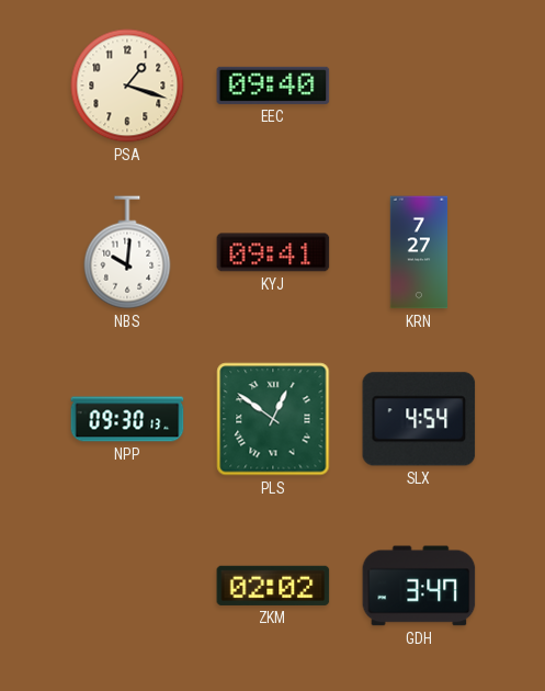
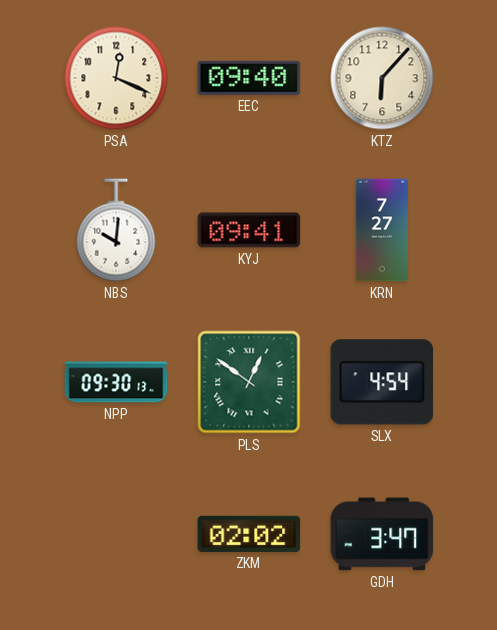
PSA: 1:18 -> 12:19 (116, 78)
KTZ: none -> 6:07 (382, 78)
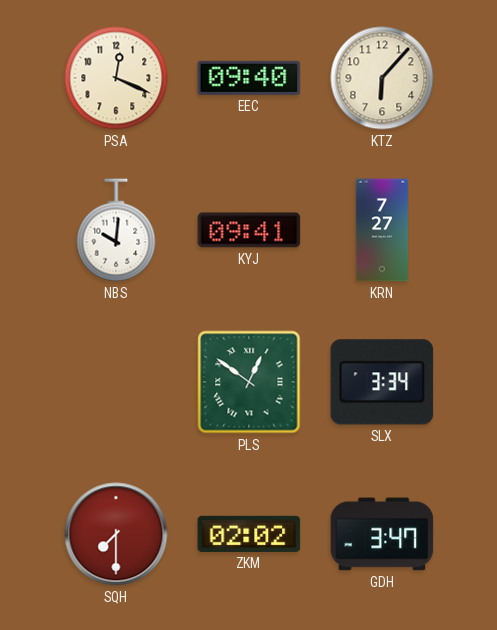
NPP: 09:30 -> none (116, 382)
SLX: 4:54 -> 3:34 (382, 382)
SQH: none -> 7:30 (116, 534)
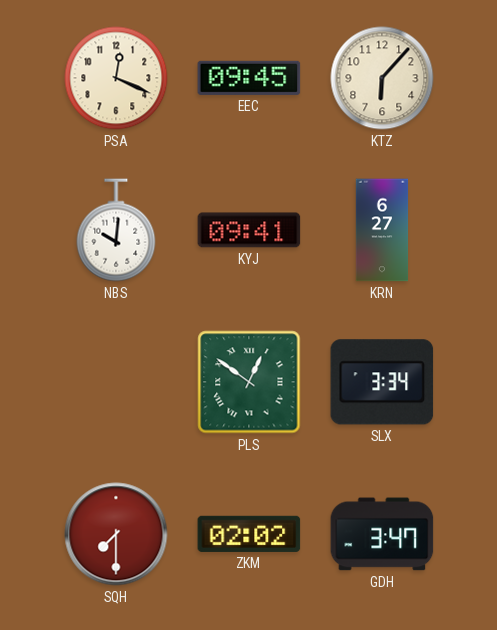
EEC: 09:40 -> 09:45 (249, 78)
KRN: 7:27 -> 6:27 (382, 230)
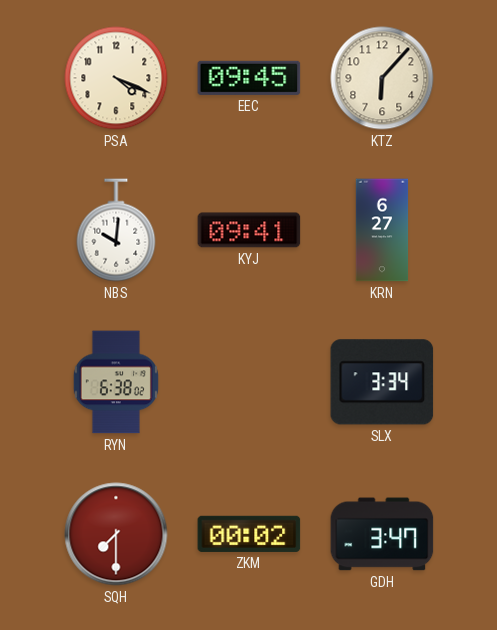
PSA: 12:19 -> 4:19 (116, 78)
RYN: none -> 6:38 (116, 382)
PLS: 12:51 -> none (249, 382)
ZKM: 02:02 -> 00:02 (249, 534)
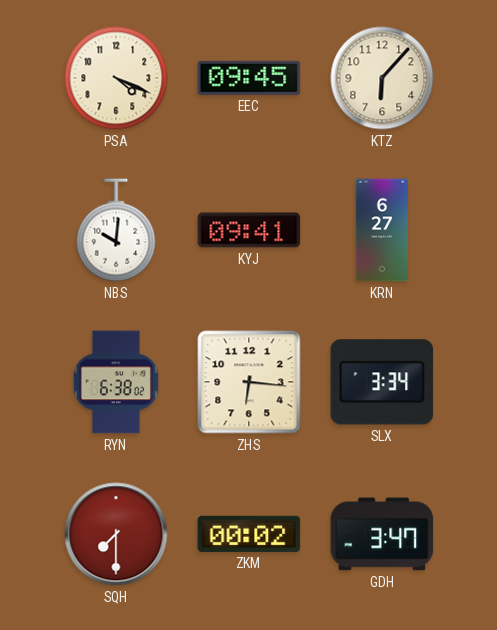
ZHS: none -> 6:16 (249, 382)
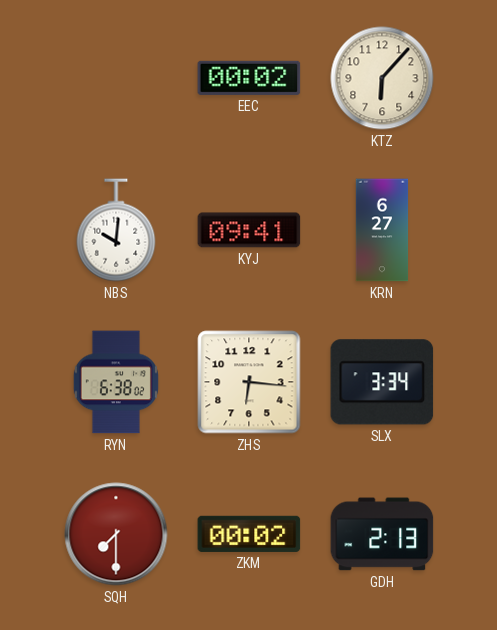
PSA: 4:19 -> none (116, 78)
EEC: 09:45 -> 00:02 (249, 78)
GDH: 3:47 -> 2:13 (382, 534)
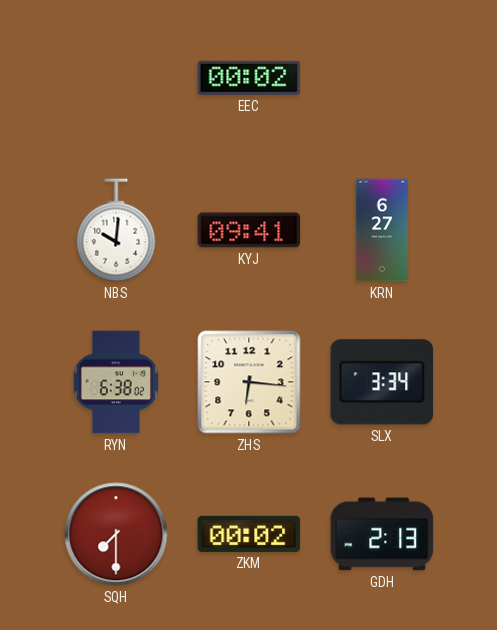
KTZ: 6:07 -> none (382, 78)
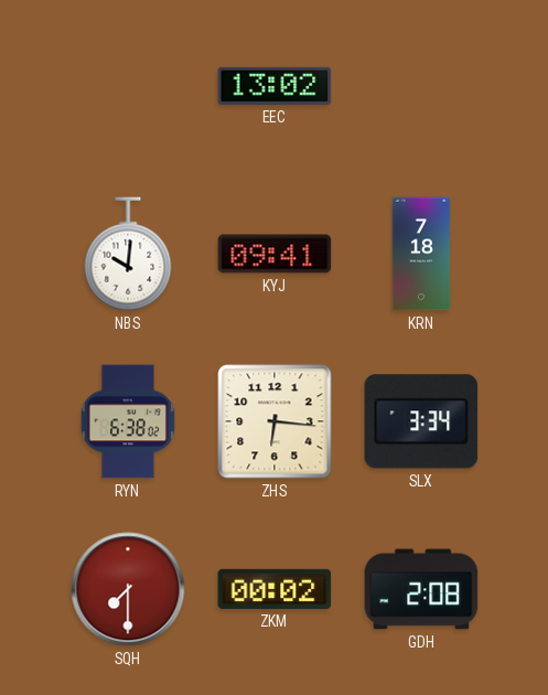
EEC: 00:02 -> 13:02 (275, 86)
KRN: 6:27 -> 7:18 (421, 254)
GDH: 2:13 -> 2:08 (421, 589)
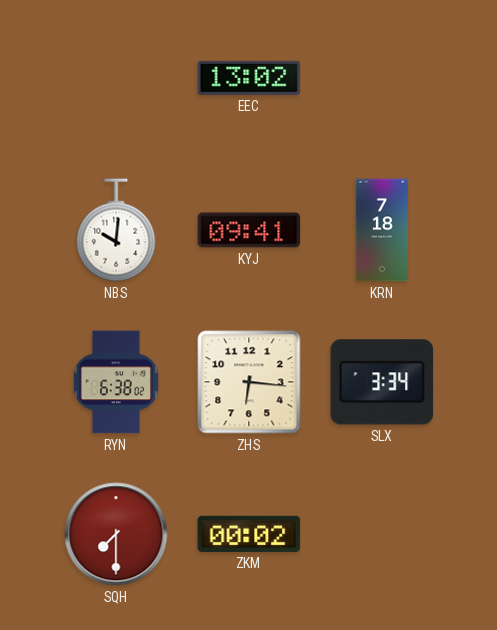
GDH: 2:08 -> none (421, 589)
